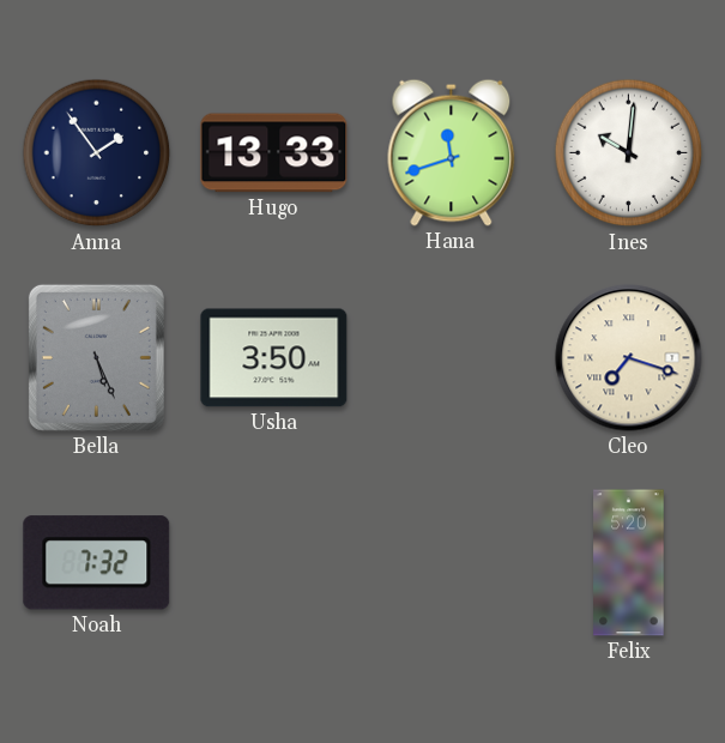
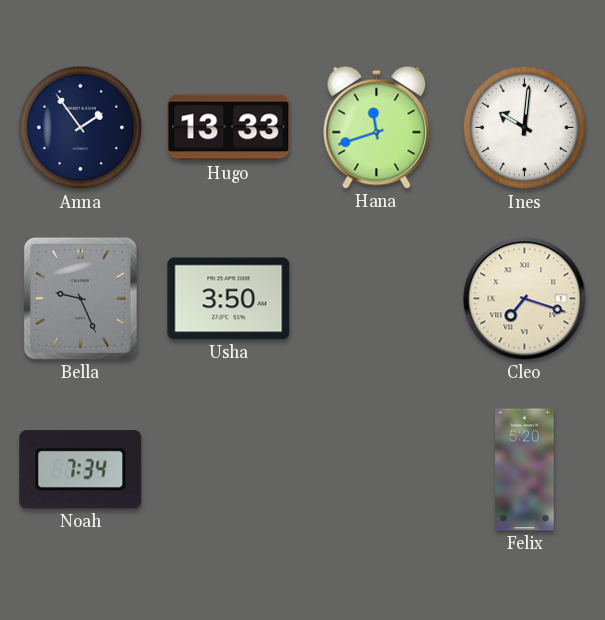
Bella: 5:26 -> 9:26 (80, 298)
Noah: 7:32 -> 7:34 (81, 470)
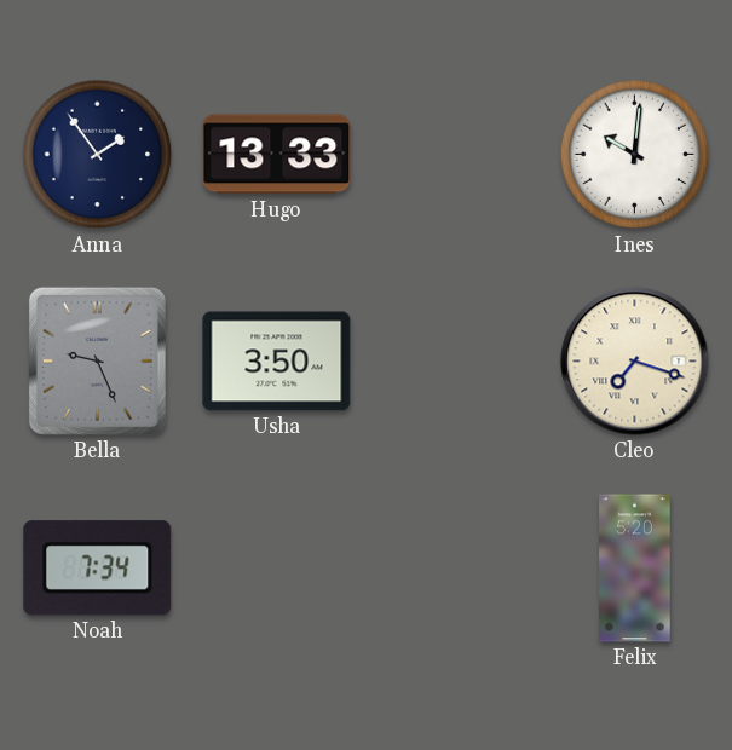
Hana: 11:42 -> none (377, 127)
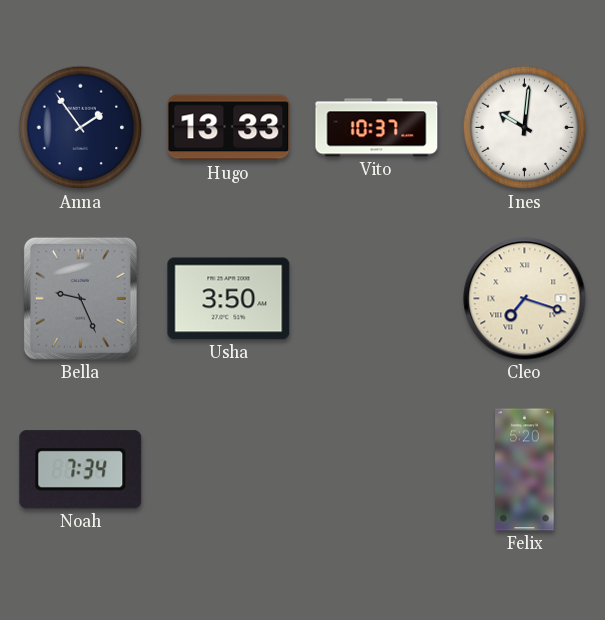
Vito: none -> 10:37 (377, 128)
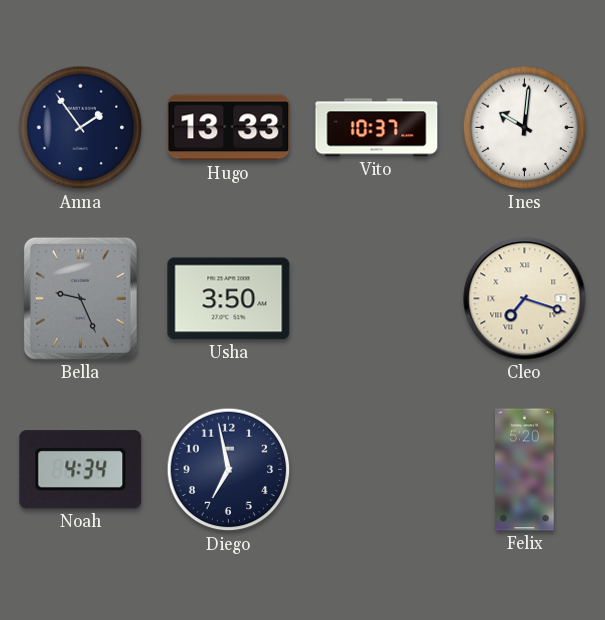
Noah: 7:34 -> 4:34 (81, 470)
Diego: none -> 6:58 (229, 470)
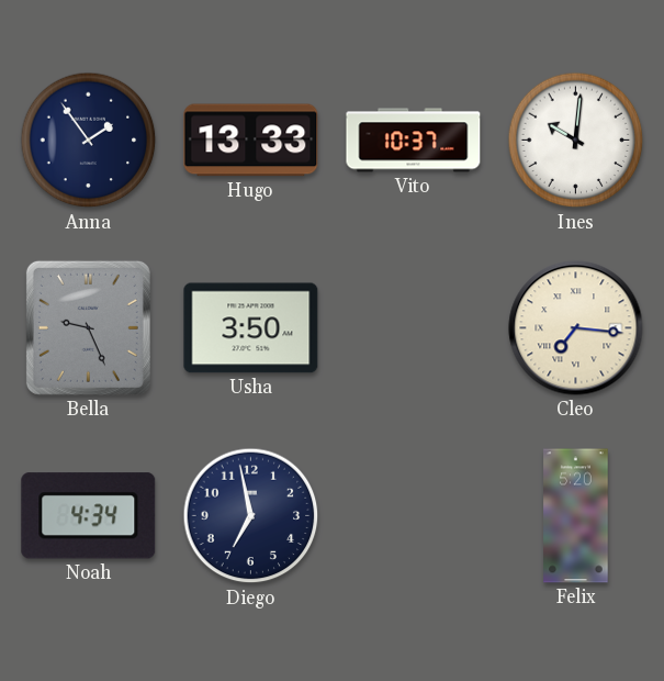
Cleo: 7:18 -> 7:16 (576, 328)
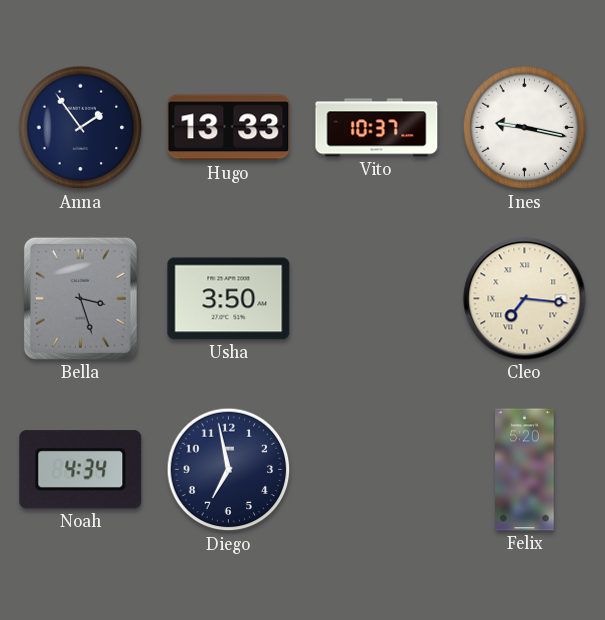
Ines: 10:01 -> 9:17 (525, 128)
Bella: 9:26 -> 3:27 (80, 298)
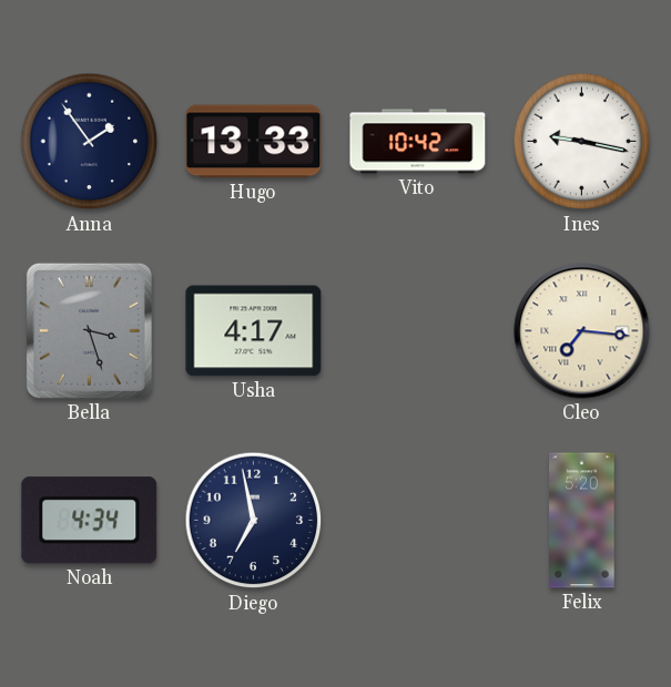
Vito: 10:37 -> 10:42 (418, 142)
Usha: 3:50 -> 4:17 (254, 331)
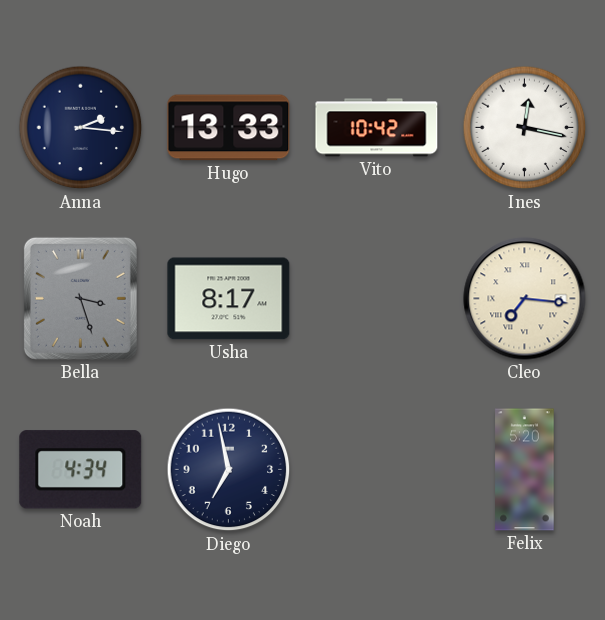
Anna: 1:54 -> 2:16 (81, 128)
Ines: 9:17 -> 12:17 (525, 128)
Usha: 4:17 -> 8:17 (229, 299)
